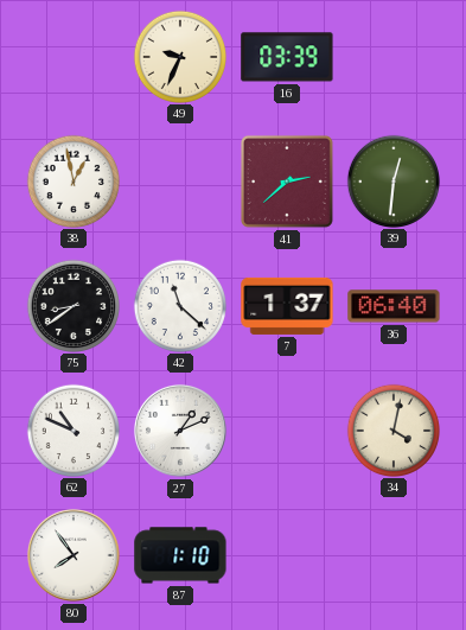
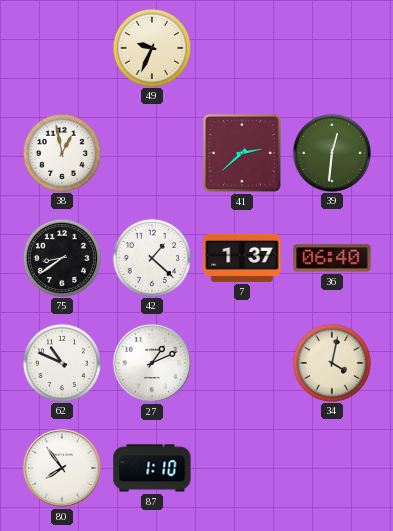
16: 03:39 -> none (287, 57)
42: 11:22 -> 1:22 (151, 257)
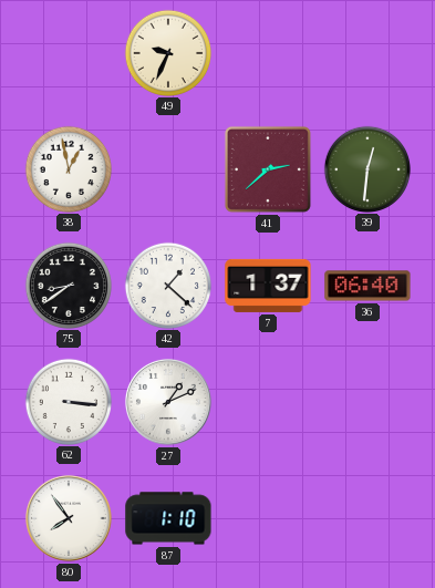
62: 10:49 -> 3:16 (68, 401)
34: 4:02 -> none (331, 362)
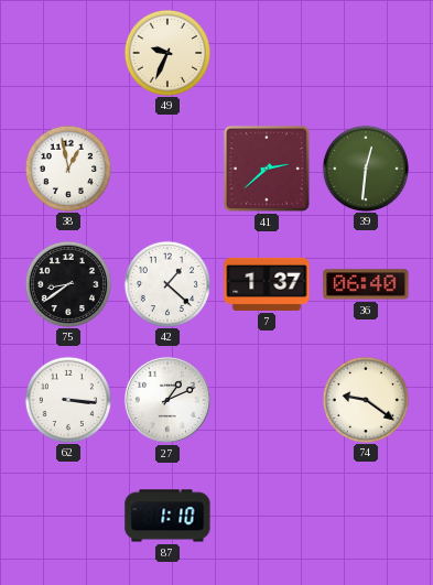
74: none -> 9:21 (365, 399)
80: 7:54 -> none (69, 518)
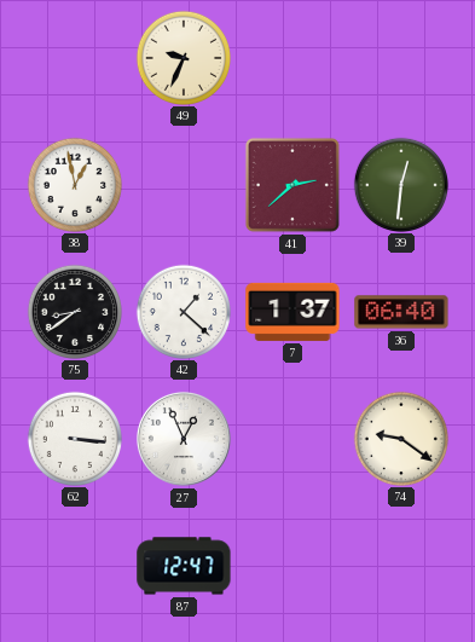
27: 1:11 -> 12:56 (184, 439)
87: 1:10 -> 12:47 (184, 566)
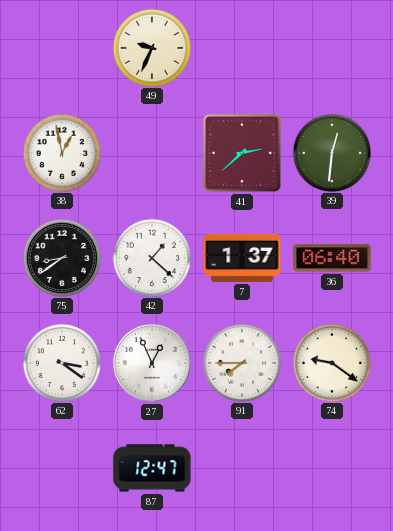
62: 3:16 -> 3:21 (61, 362)
91: none -> 7:45 (241, 362)
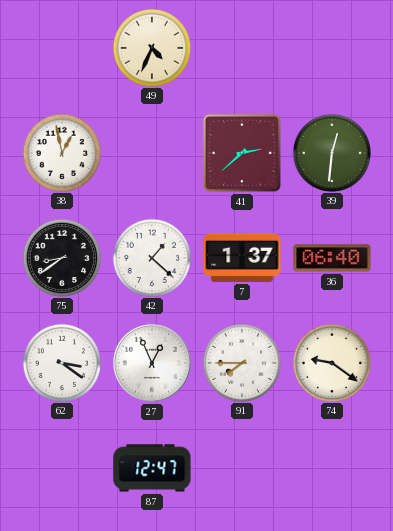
49: 9:34 -> 4:34 (151, 47)
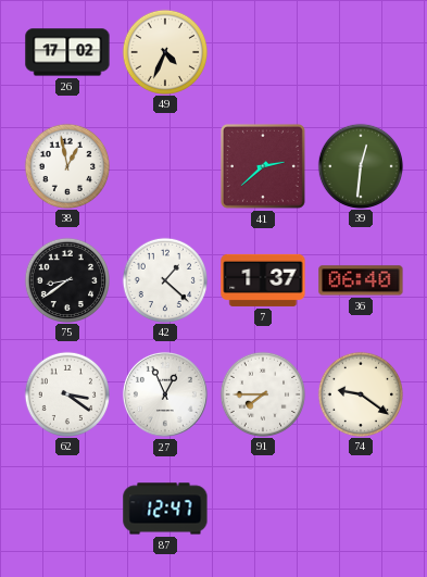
26: none -> 17:02 (67, 52)
